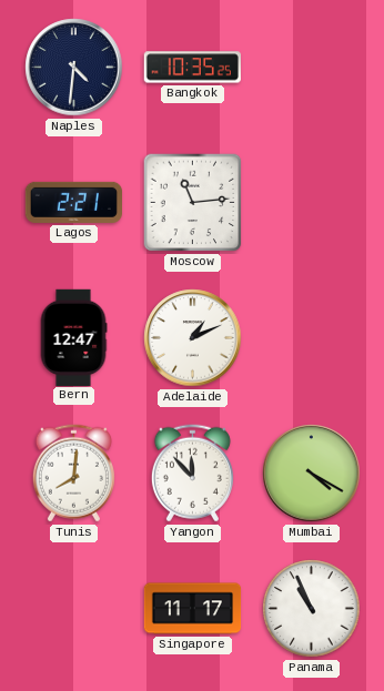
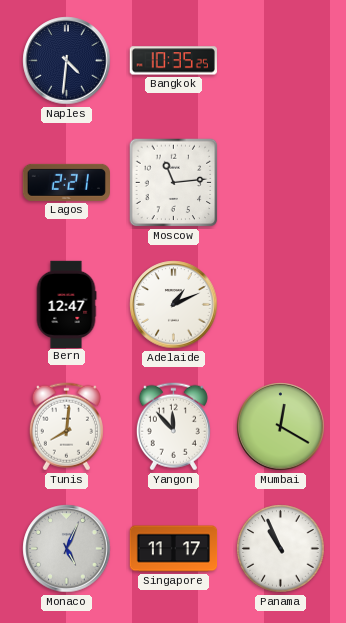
Mumbai: 4:20 -> 12:20 (281, 427)
Monaco: none -> 5:04 (67, 549)
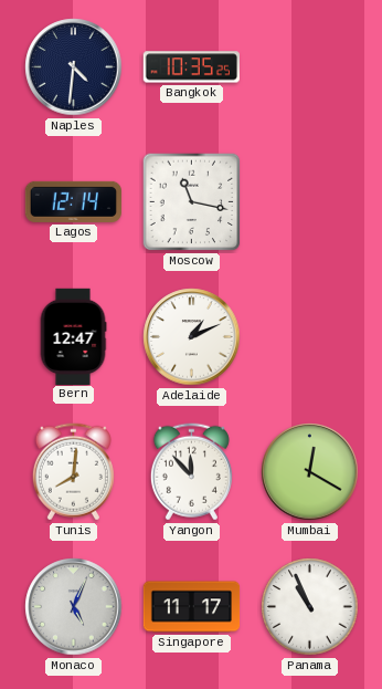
Lagos: 2:21 -> 12:14 (73, 201)
Moscow: 11:14 -> 11:17 (192, 202)
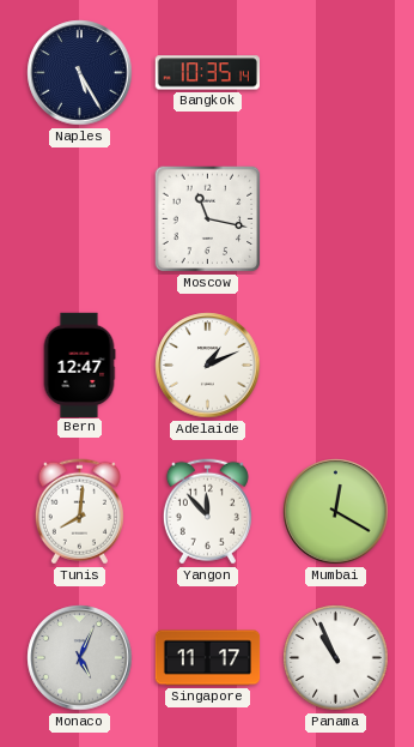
Naples: 4:31 -> 5:25 (80, 73)
Bangkok: 10:35:25 -> 10:35:14 (207, 73)
Lagos: 12:14 -> none (73, 201)
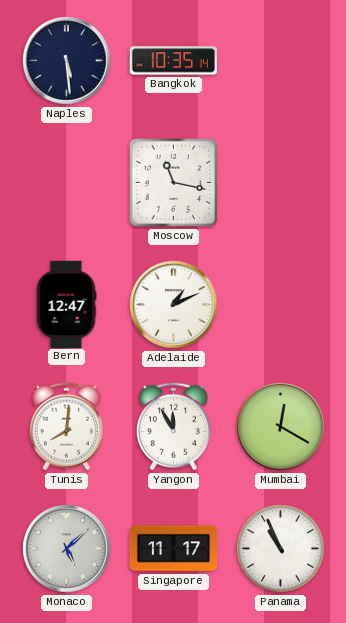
Naples: 5:25 -> 5:29 (67, 61)
Yangon: 11:53 -> 11:55 (173, 427)
Monaco: 5:04 -> 5:08 (67, 549)
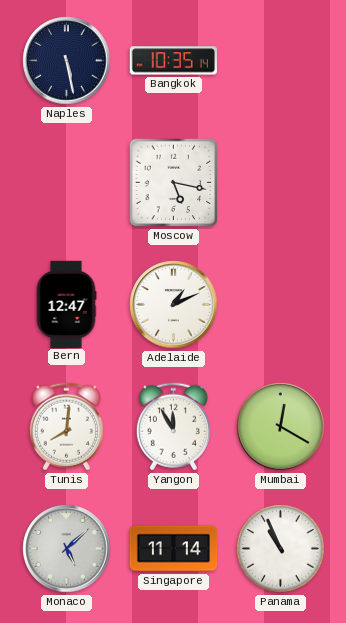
Naples: 5:29 -> 5:28 (67, 61)
Moscow: 11:17 -> 5:17 (174, 183)
Singapore: 11:17 -> 11:14 (174, 549)
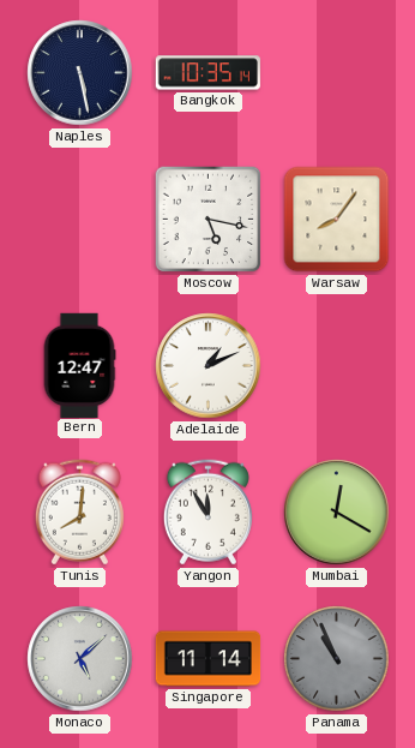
Warsaw: none -> 8:06 (337, 220)
Panama dial: white -> grey (337, 659)
